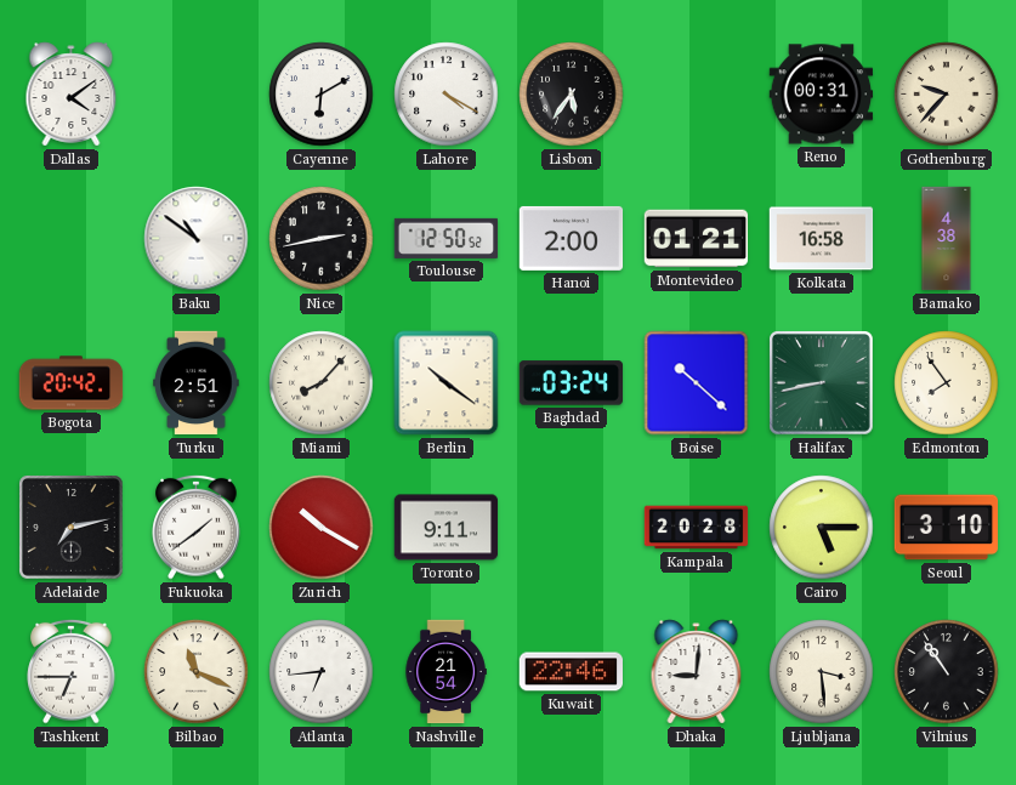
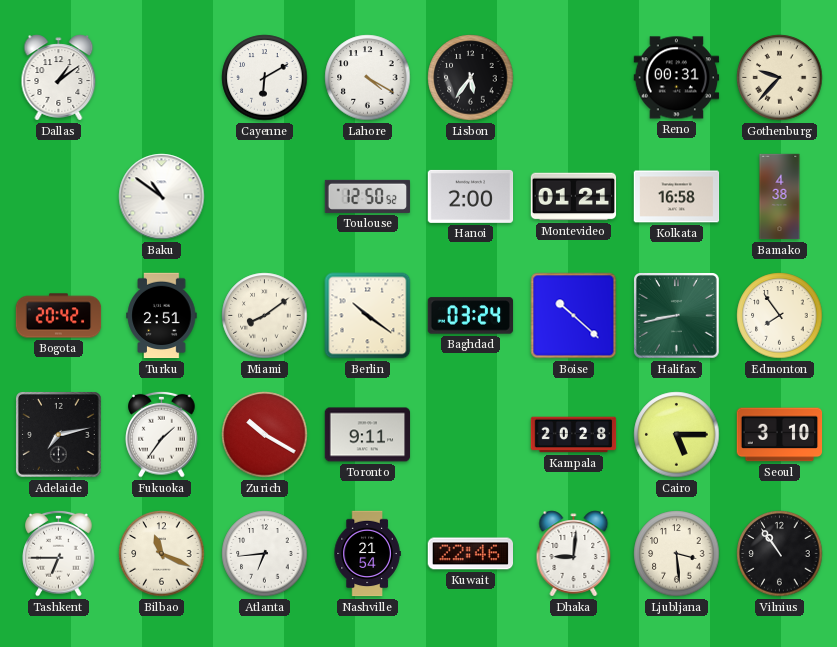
Dallas: 4:09 -> 1:09 (59, 78)
Nice: 2:43 -> none (322, 239)
Miami: 8:07 -> 8:09 (265, 316)
Fukuoka: 1:39 -> 1:36 (162, 434)
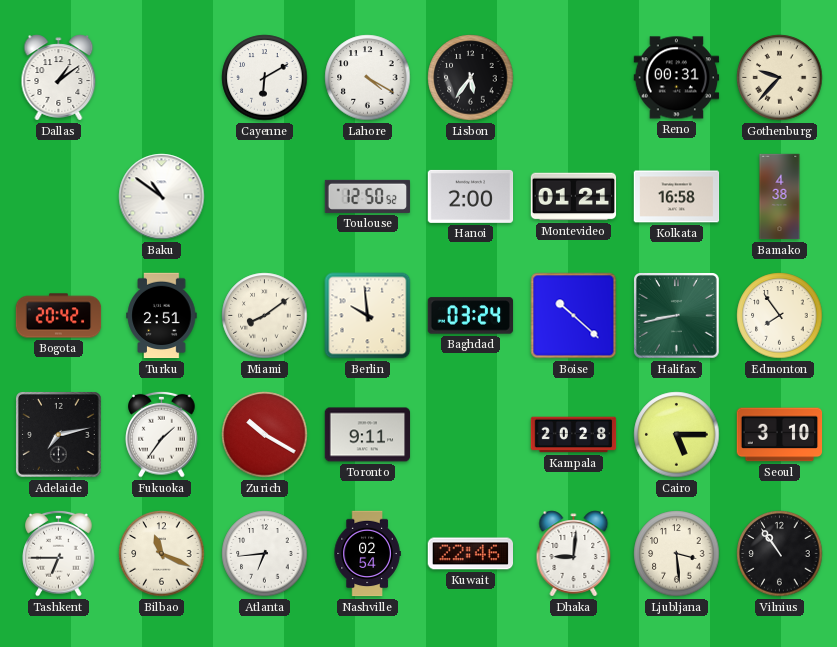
Berlin: 10:21 -> 9:59 (368, 316)
Nashville: 21:54 -> 02:54 (367, 554)
